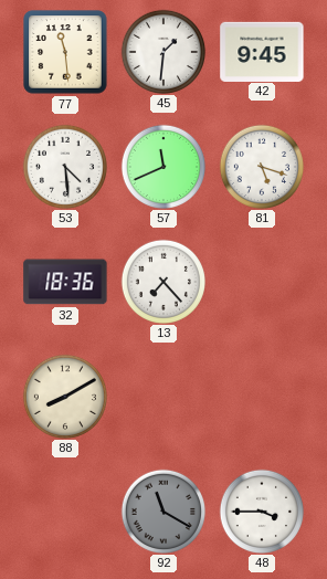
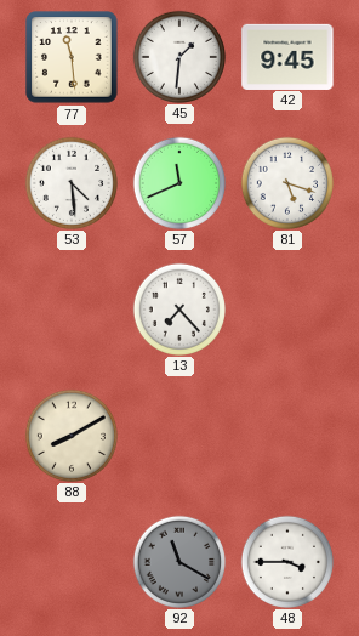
32: 18:36 -> none (65, 282)
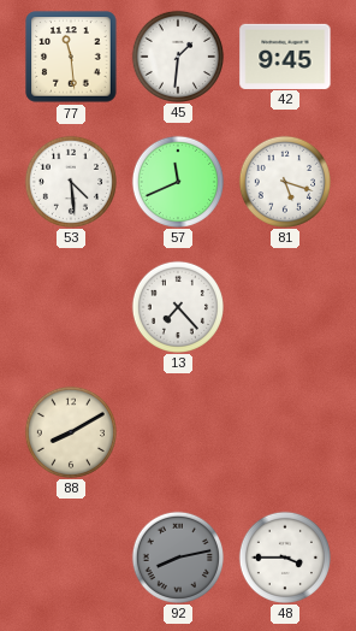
92: 11:20 -> 8:13 (177, 556)
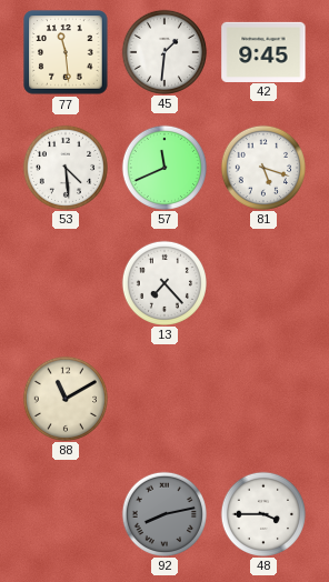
88: 8:10 -> 11:10 (64, 398)
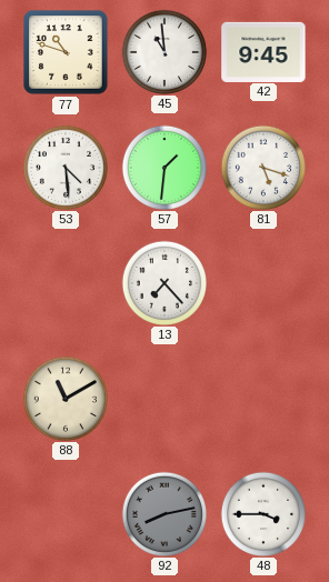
77: 11:29 -> 10:48 (66, 52)
45: 1:31 -> 10:59 (163, 51)
57: 11:41 -> 1:31 (163, 167)
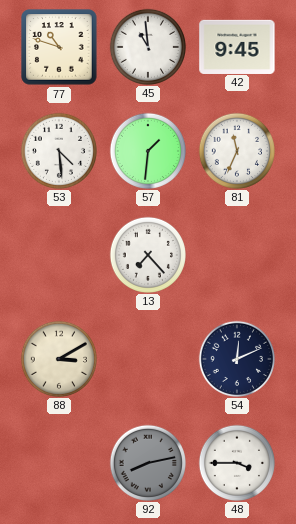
81: 5:18 -> 11:34 (236, 150)
88: 11:10 -> 3:10 (58, 358)
54: none -> 12:11 (236, 358)
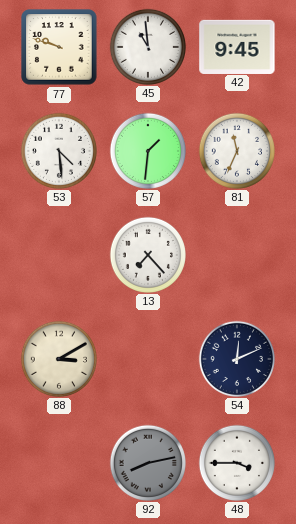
77: 10:48 -> 9:48 (59, 47)
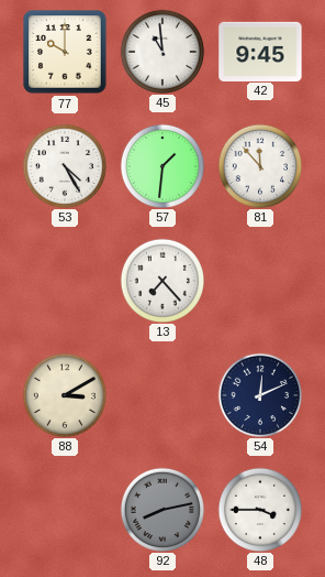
77: 9:48 -> 10:00 (65, 52)
53: 4:29 -> 4:25 (64, 165)
81: 11:34 -> 11:53 (259, 165)
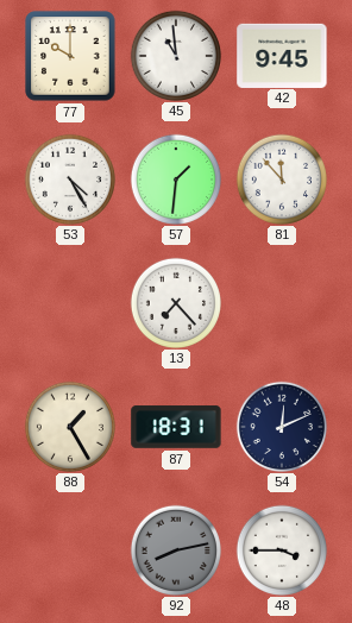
88: 3:10 -> 1:25 (69, 426)
87: none -> 18:31 (176, 427)
